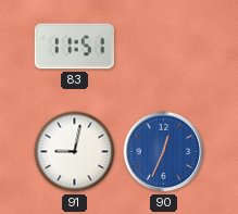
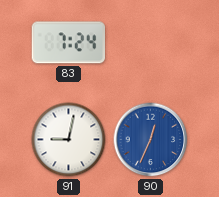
83: 11:51 -> 7:24 (68, 43)
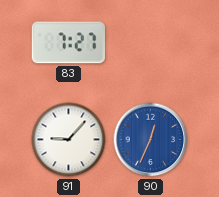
83: 7:24 -> 7:27 (68, 43)
91: 9:02 -> 9:07 (69, 140)
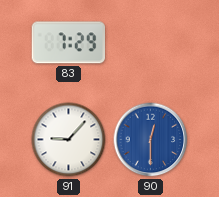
83: 7:27 -> 7:29 (68, 43)
90: 12:34 -> 12:30 (151, 140)
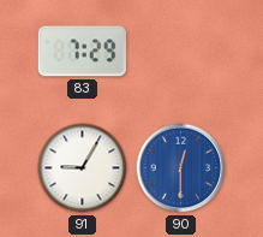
91: 9:07 -> 9:05 (83, 168)
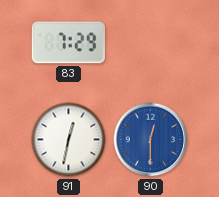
91: 9:05 -> 12:32 (69, 140)
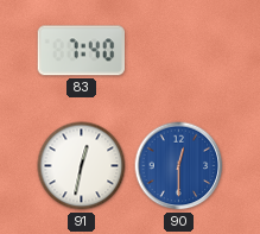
83: 7:29 -> 7:40 (81, 51)
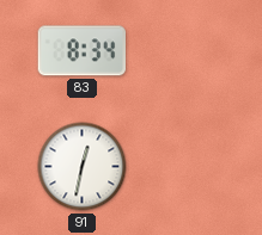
83: 7:40 -> 8:34 (81, 51)
90: 12:30 -> none (179, 166)
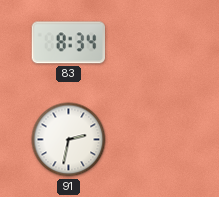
91: 12:32 -> 2:32 (69, 140)
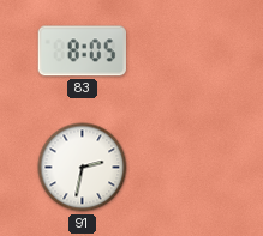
83: 8:34 -> 8:05 (82, 52)
